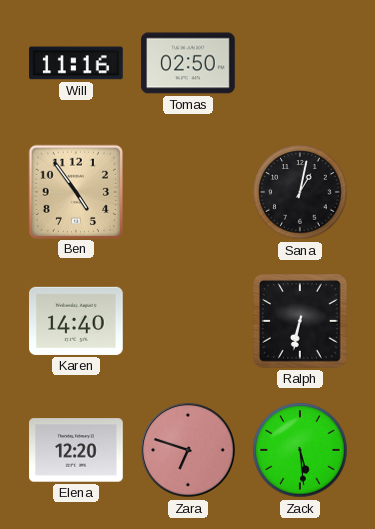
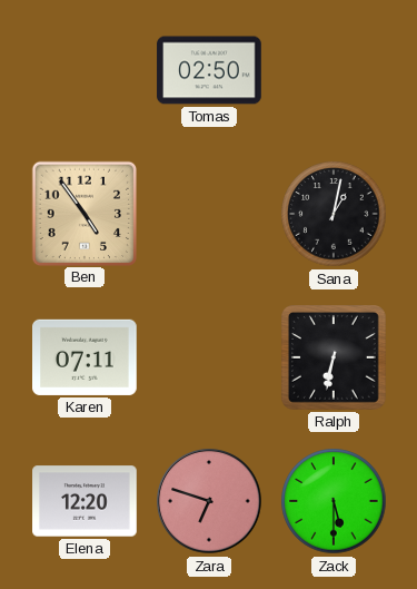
Will: 11:16 -> none (77, 63)
Karen: 14:40 -> 07:11 (86, 357)
Zack: 5:29 -> 5:30 (334, 501)
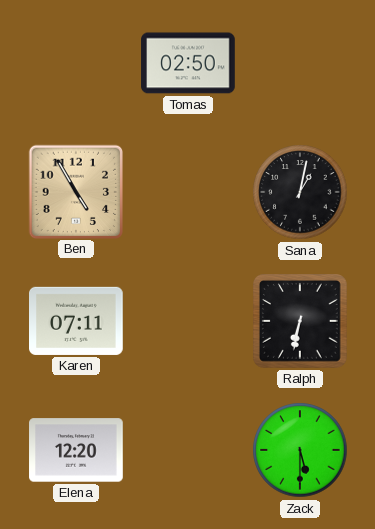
Ben: 4:54 -> 4:55 (75, 191)
Zara: 6:48 -> none (209, 501)
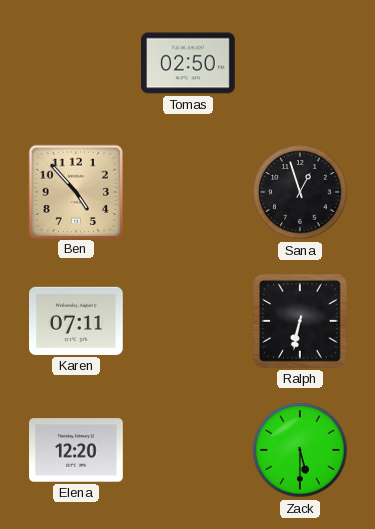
Ben: 4:55 -> 4:53 (75, 191)
Sana: 1:02 -> 12:57 (300, 192)
